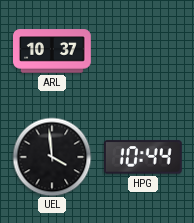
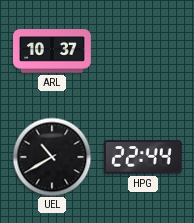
UEL: 3:59 -> 10:40 (52, 157)
HPG: 10:44 -> 22:44 (143, 157)
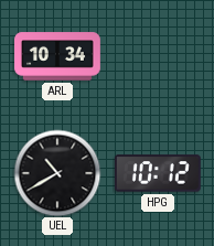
ARL: 10:37 -> 10:34 (58, 56)
HPG: 22:44 -> 10:12 (158, 173)
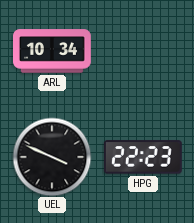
UEL: 10:40 -> 3:49 (52, 157)
HPG: 10:12 -> 22:23 (143, 157)
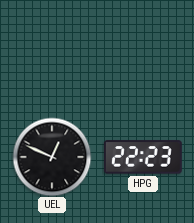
ARL: 10:34 -> none (53, 51)
UEL: 3:49 -> 12:49 (52, 157)
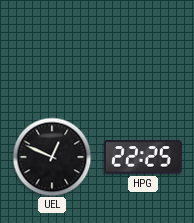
HPG: 22:23 -> 22:25 (143, 157)
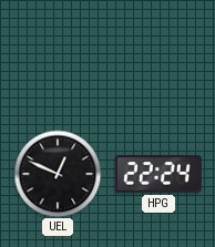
HPG: 22:25 -> 22:24 (158, 174)
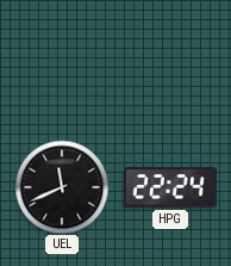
UEL: 12:49 -> 11:41 (62, 187)
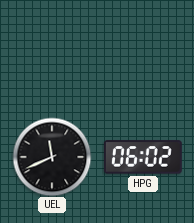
HPG: 22:24 -> 06:02 (143, 157)
